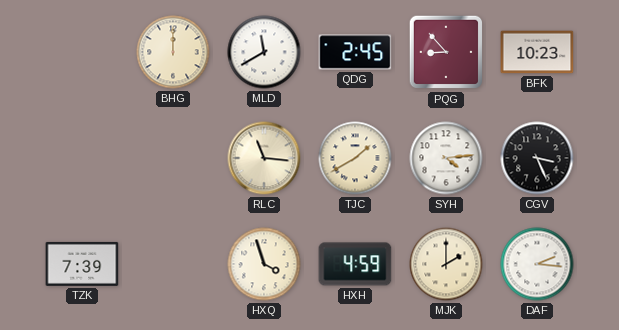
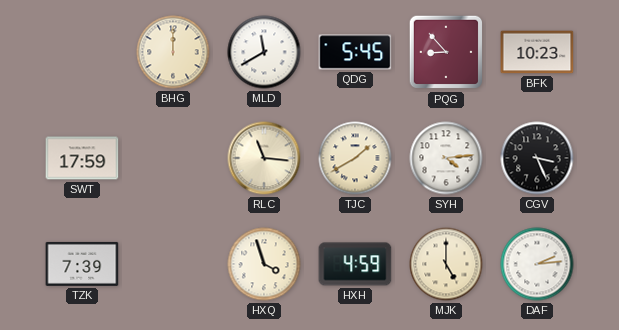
QDG: 2:45 -> 5:45 (355, 52)
SWT: none -> 17:59 (82, 158)
MJK: 2:00 -> 5:00 (446, 264)
DAF: 2:16 -> 2:14 (537, 264)
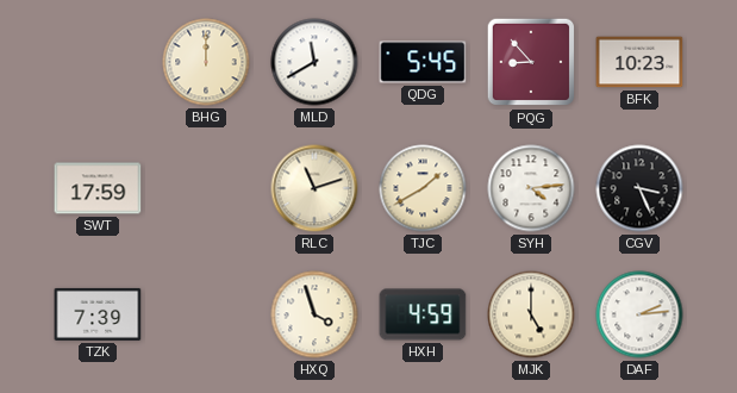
RLC: 11:16 -> 11:12 (314, 188)
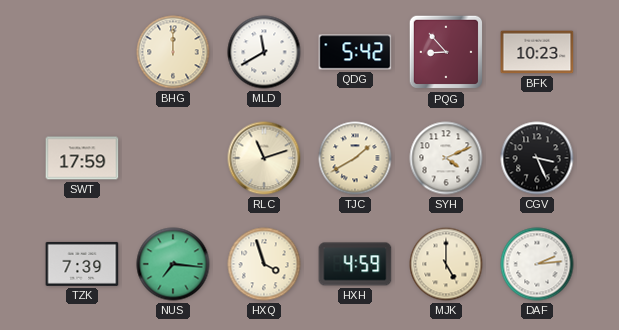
QDG: 5:45 -> 5:42 (355, 52)
SYH: 4:14 -> 4:11 (446, 158)
NUS: none -> 7:16 (173, 264)
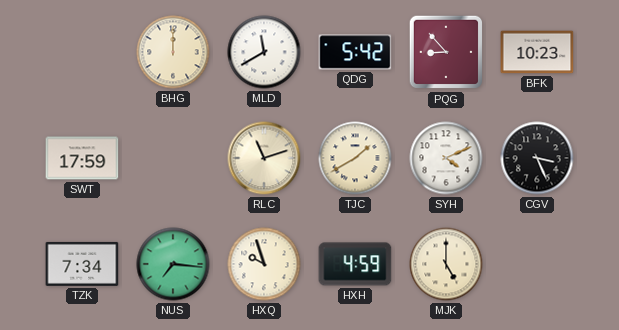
TZK: 7:39 -> 7:34 (82, 264)
HXQ: 3:57 -> 9:57 (264, 264)
DAF: 2:14 -> none (537, 264)
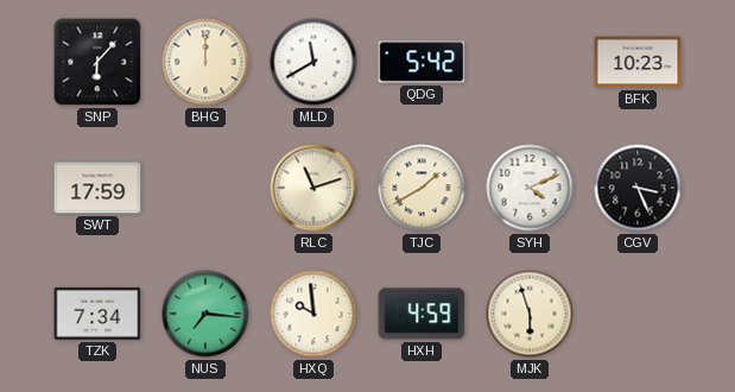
SNP: none -> 6:07 (97, 62)
PQG: 8:53 -> none (446, 52)
HXQ: 9:57 -> 9:59 (313, 314)
MJK: 5:00 -> 5:57 (530, 314)
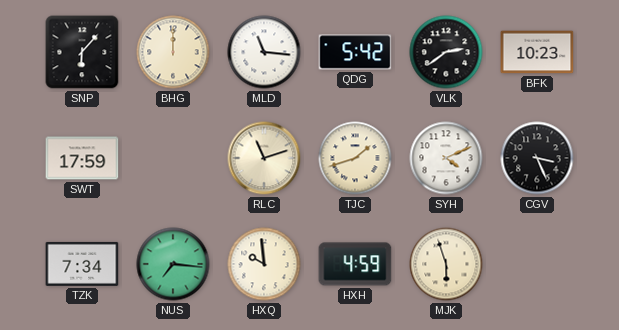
MLD: 11:40 -> 11:16 (264, 52)
VLK: none -> 2:39 (446, 52)
TJC: 1:40 -> 1:42 (355, 158)
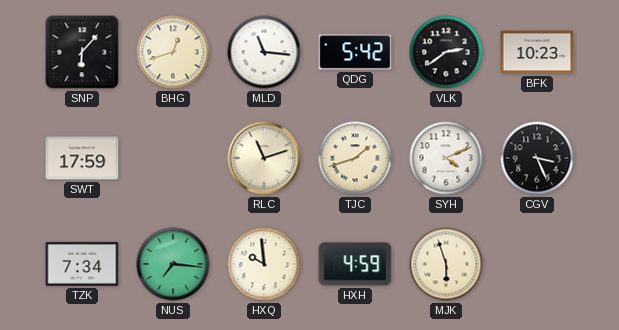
BHG: 12:00 -> 12:42 (173, 52)
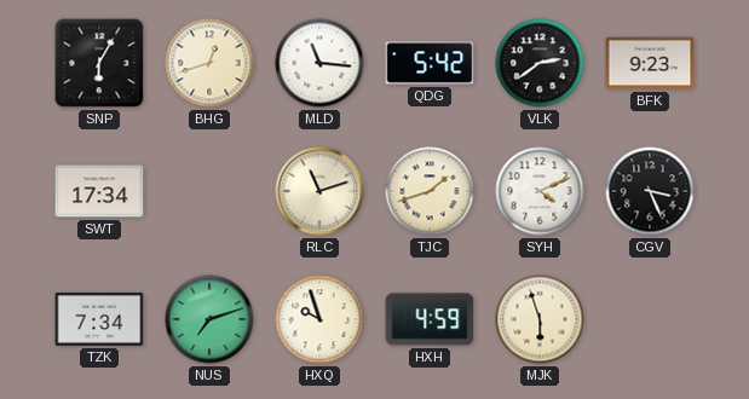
SNP: 6:07 -> 6:05 (99, 63)
BFK: 10:23 -> 9:23 (650, 63)
SWT: 17:59 -> 17:34 (99, 191)
NUS: 7:16 -> 7:12 (209, 319)
HXQ: 9:59 -> 9:57 (319, 319)
